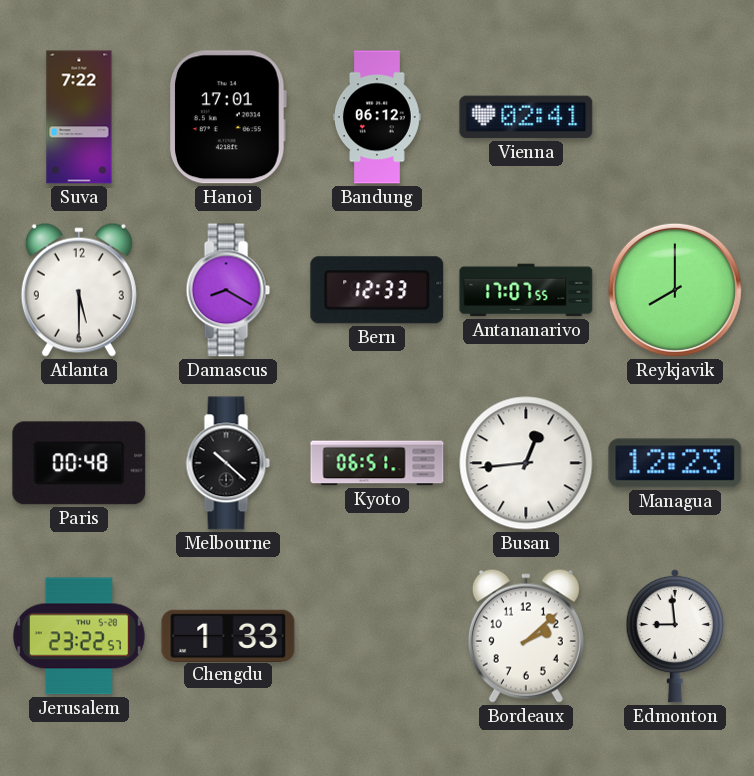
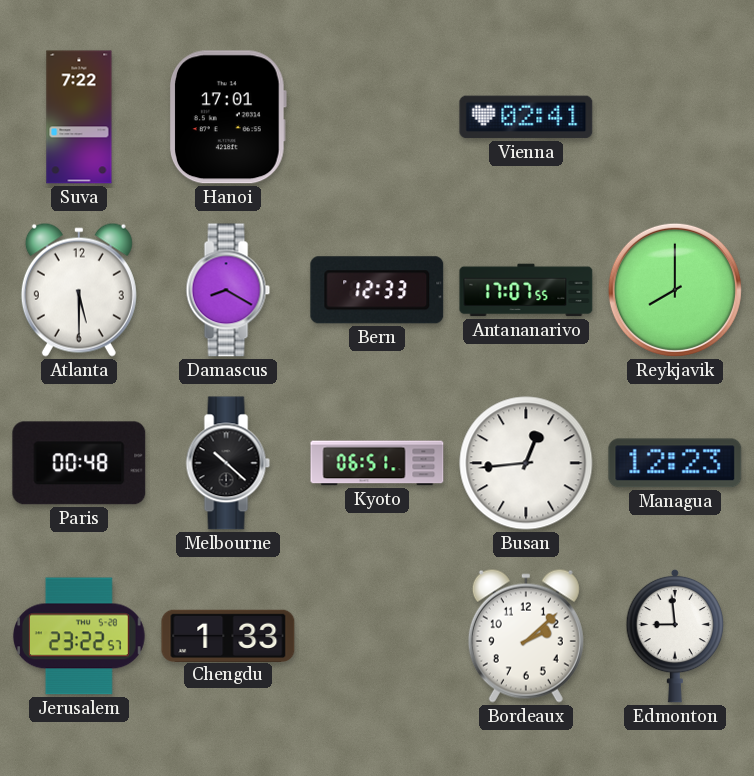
Bandung: 06:12 -> none (378, 117)
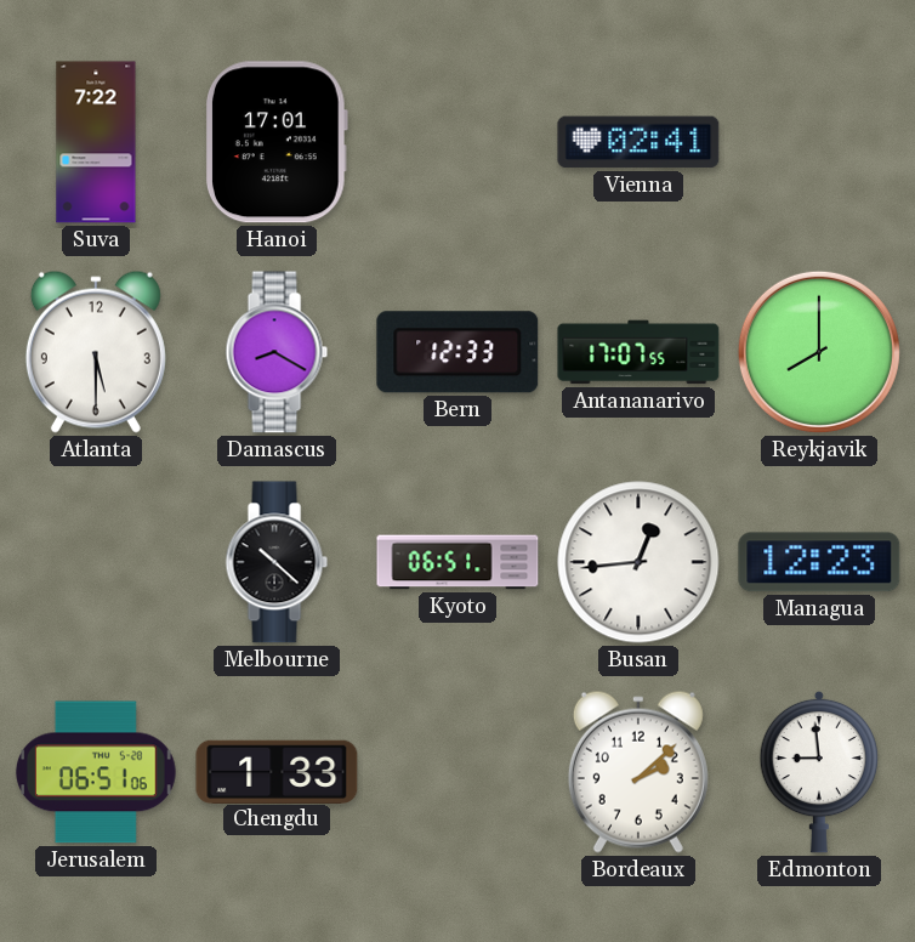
Paris: 00:48 -> none (79, 463)
Jerusalem: 23:22 -> 06:51 (96, 772)
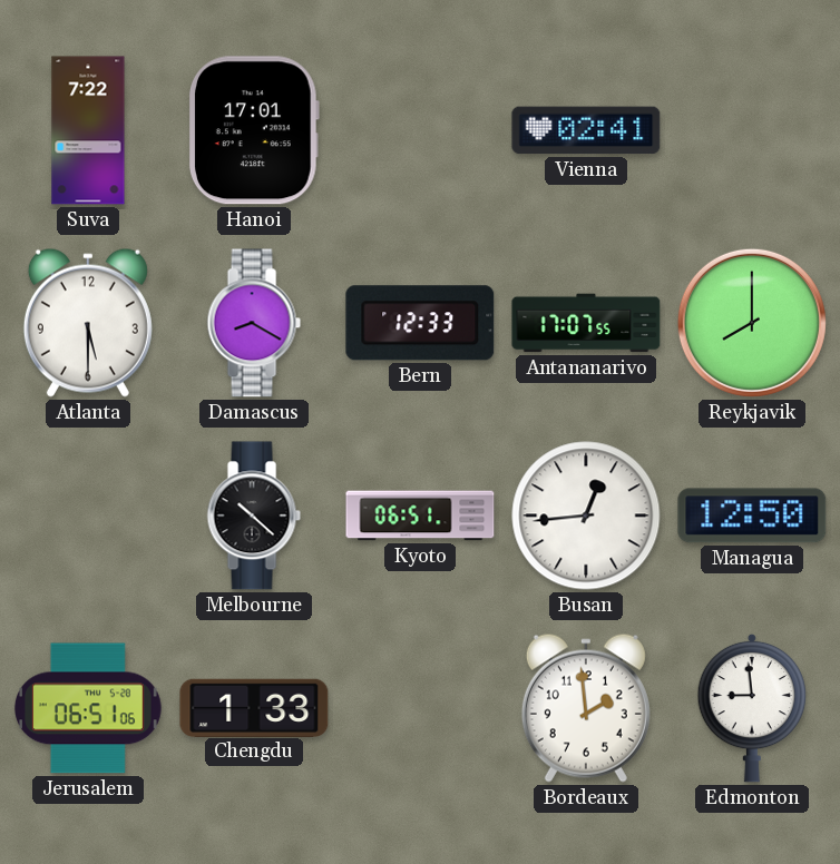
Managua: 12:23 -> 12:50 (752, 516)
Bordeaux: 2:08 -> 1:59 (586, 708)
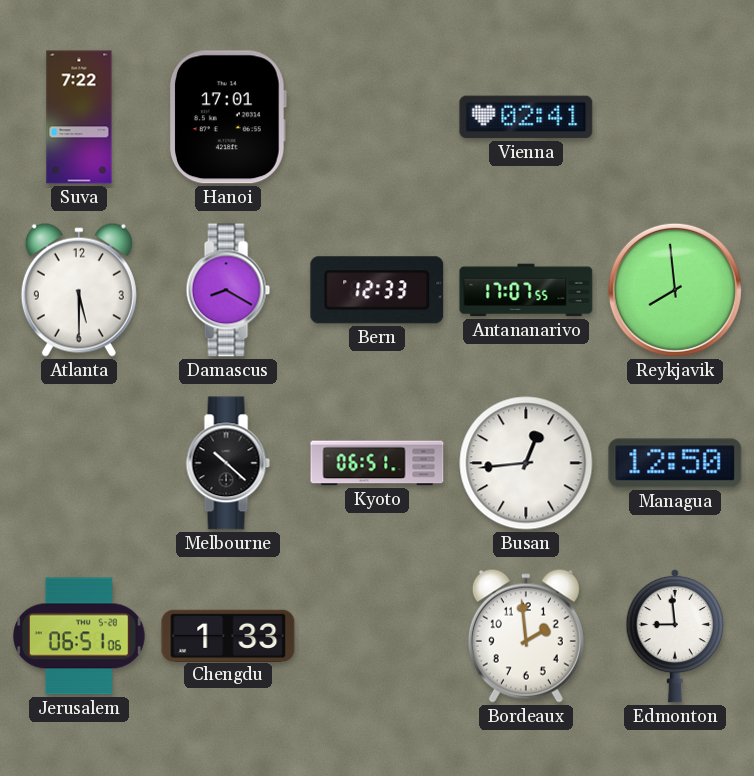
Reykjavik: 8:00 -> 7:59 (675, 290)
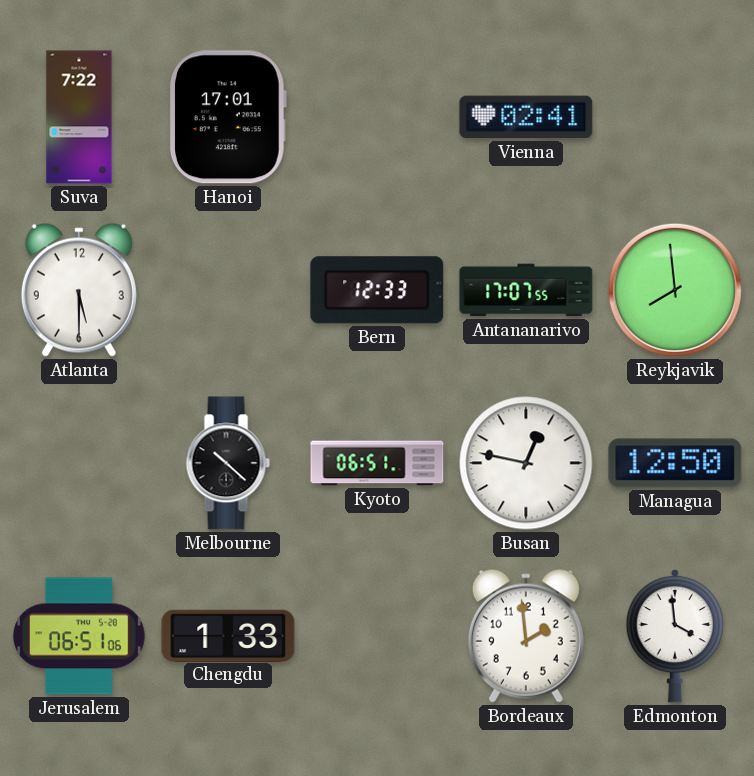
Damascus: 8:20 -> none (228, 290)
Busan: 12:44 -> 12:47 (526, 463)
Edmonton: 8:59 -> 3:59 (675, 636)
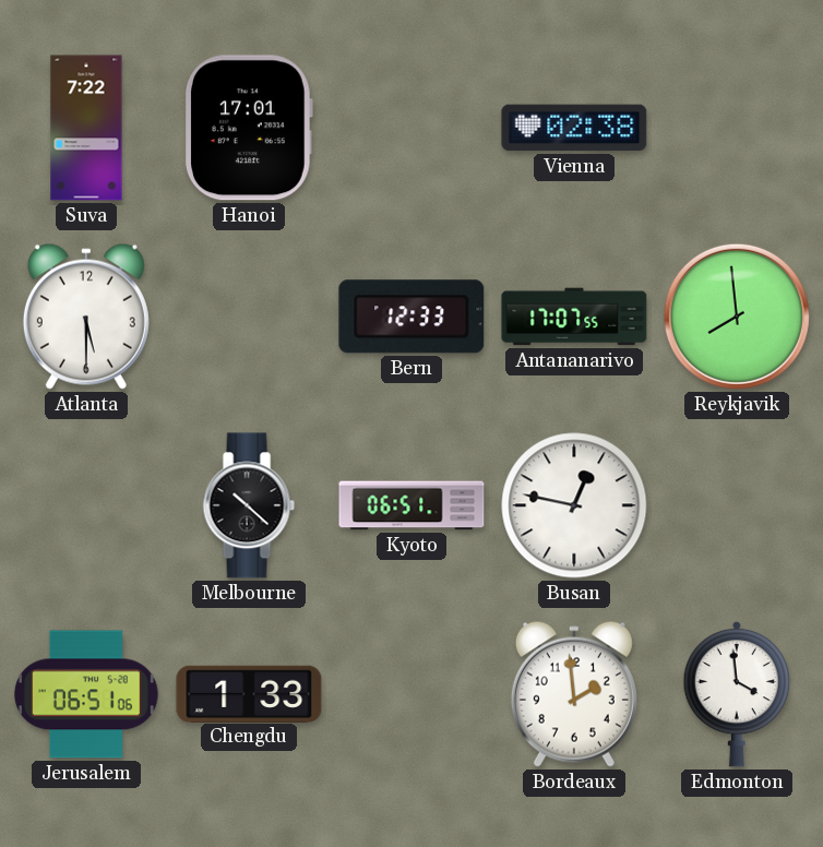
Vienna: 02:41 -> 02:38 (574, 128)
Managua: 12:50 -> none (675, 463)
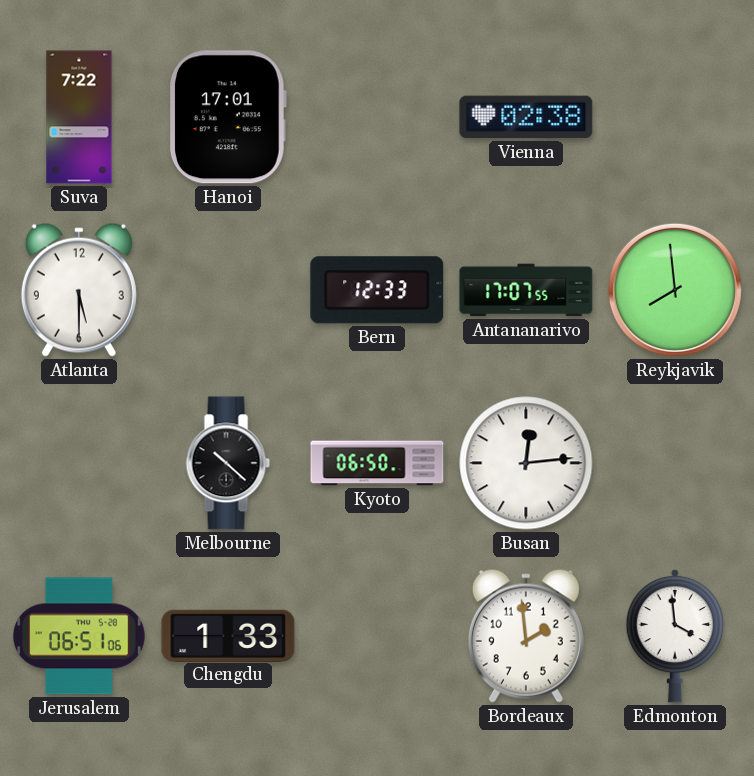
Kyoto: 06:51 -> 06:50 (377, 463)
Busan: 12:47 -> 12:14 (526, 463)
